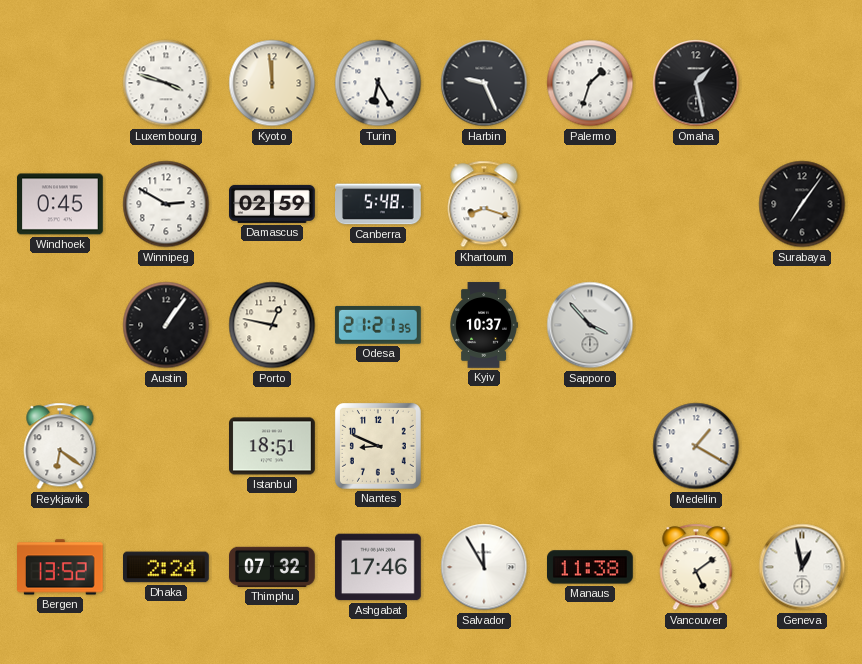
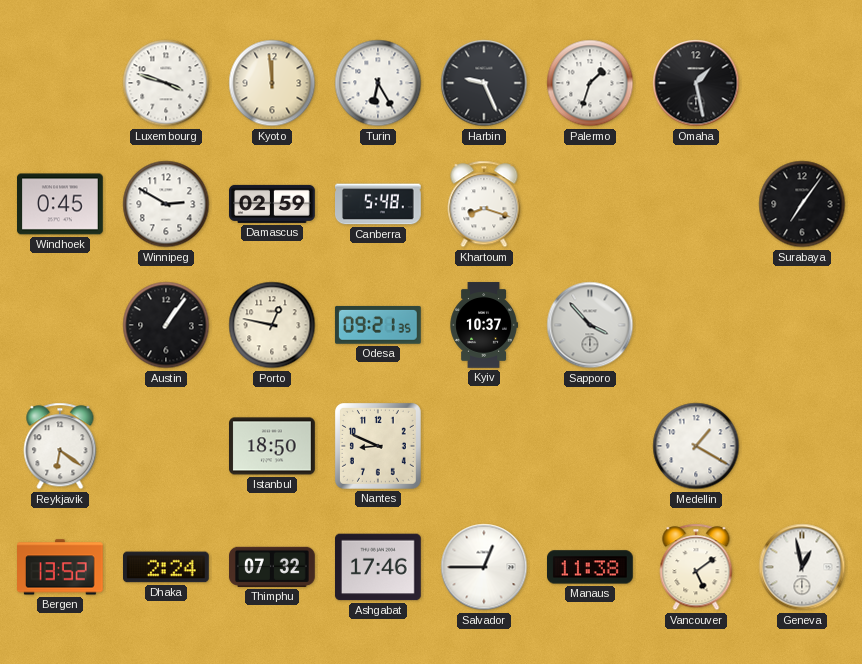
Odesa: 21:21 -> 09:21 (378, 325)
Istanbul: 18:51 -> 18:50 (273, 446)
Salvador: 11:55 -> 12:45 (484, 567)
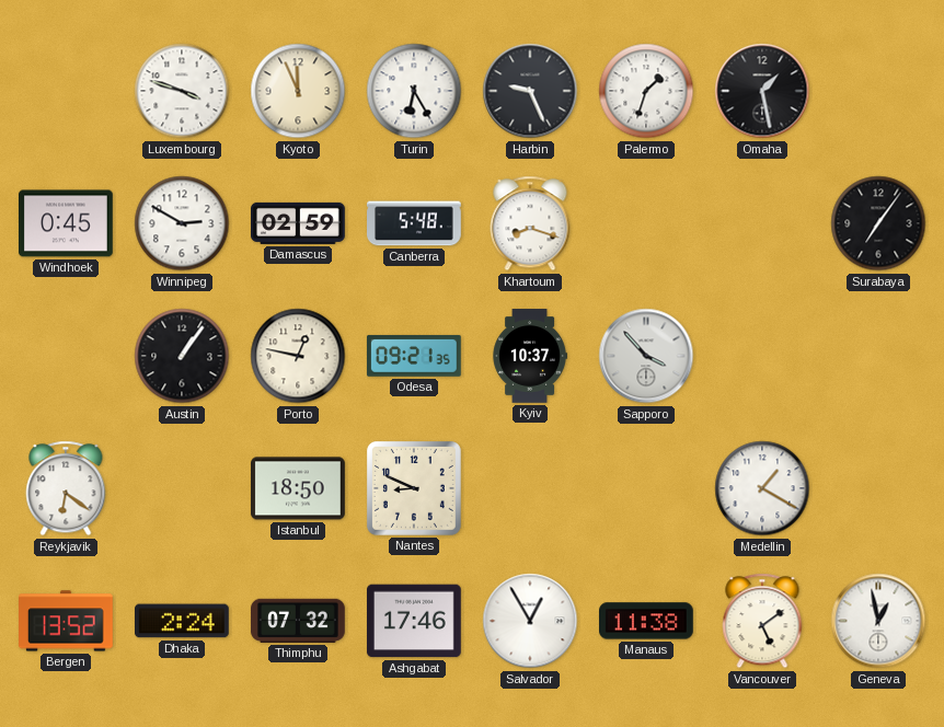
Kyoto: 11:59 -> 11:56 (298, 91)
Salvador: 12:45 -> 12:55 (530, 621)
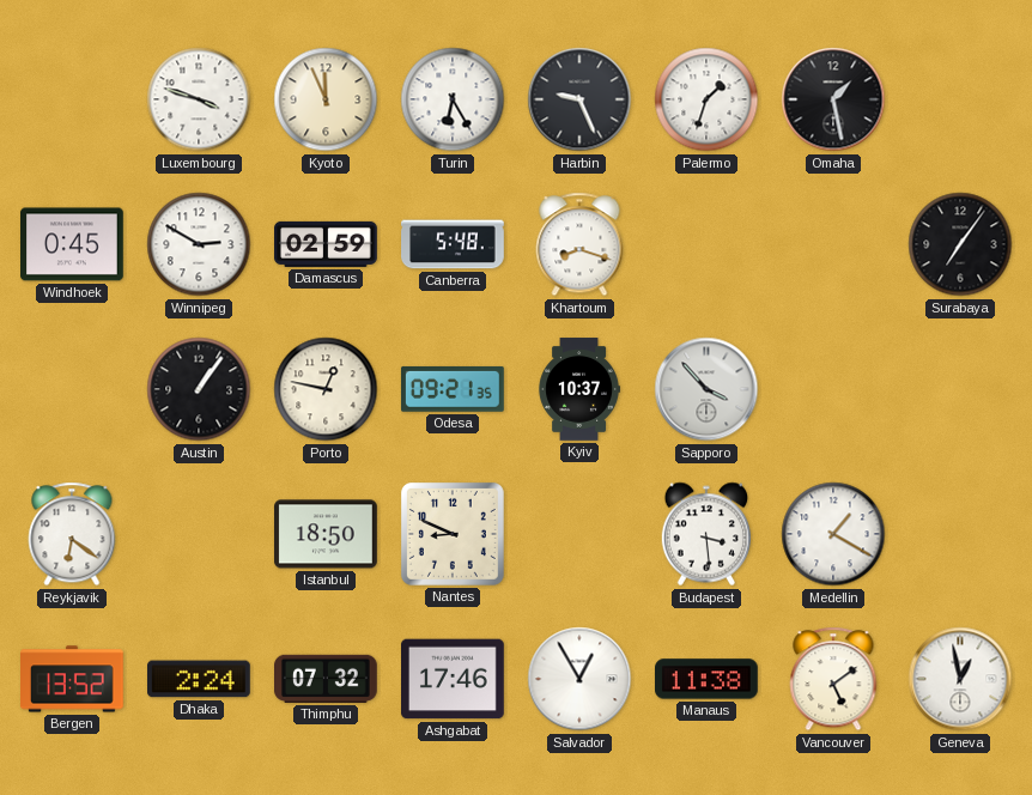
Budapest: none -> 3:29 (705, 534)
